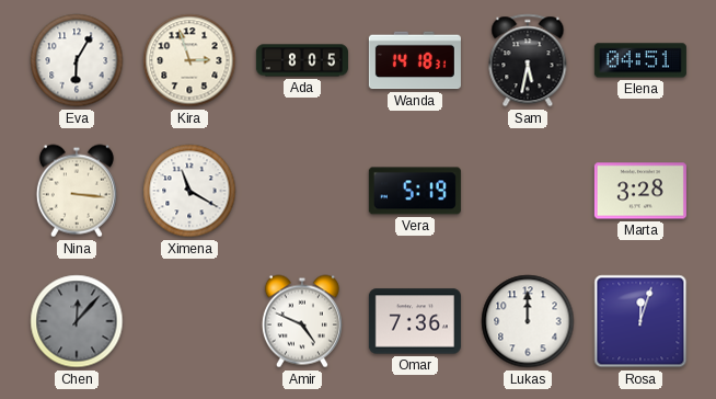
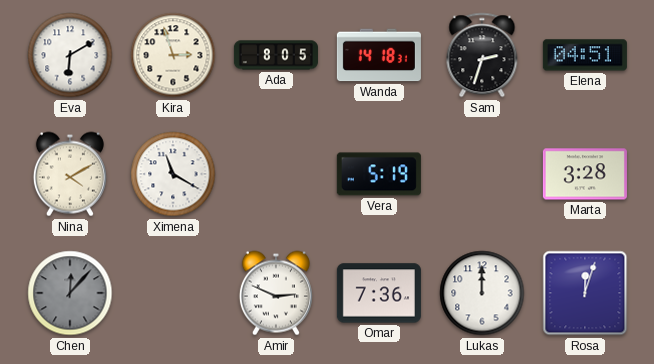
Eva: 6:05 -> 6:10 (70, 55)
Sam: 5:32 -> 2:33 (482, 55)
Nina: 3:16 -> 4:10 (70, 174)
Amir: 4:49 -> 2:49 (276, 293)
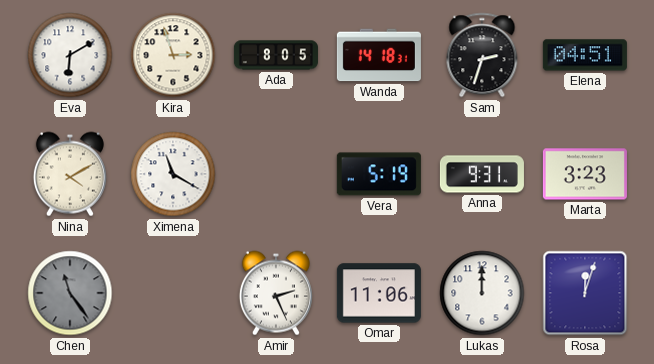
Anna: none -> 9:31 (482, 174)
Marta: 3:28 -> 3:23 (585, 174)
Chen: 12:07 -> 11:24 (70, 293)
Amir: 2:49 -> 2:26 (276, 293)
Omar: 7:36 -> 11:06 (379, 293)
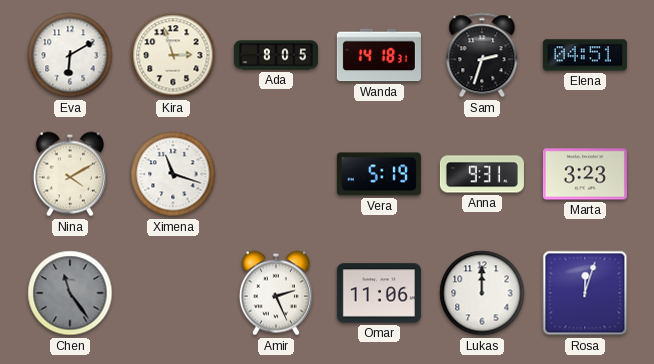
Ximena: 11:20 -> 11:18 (173, 174)
